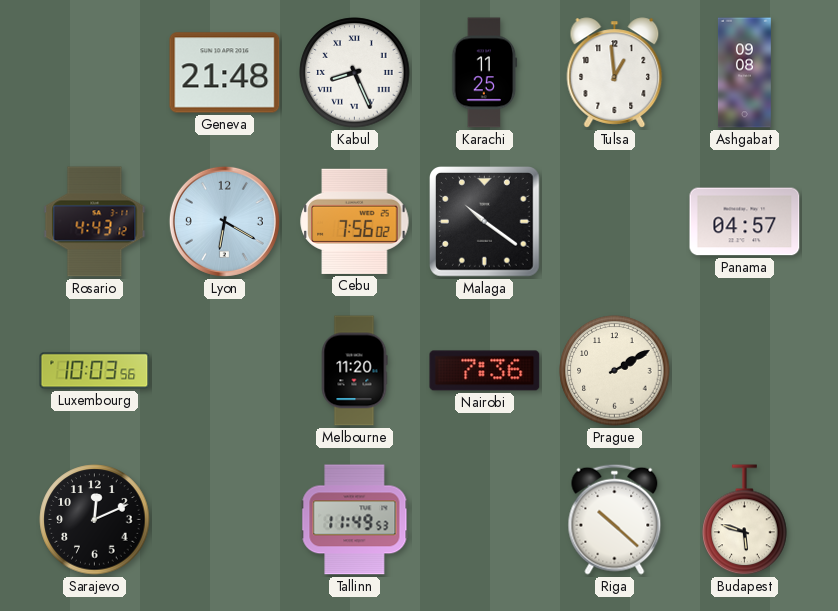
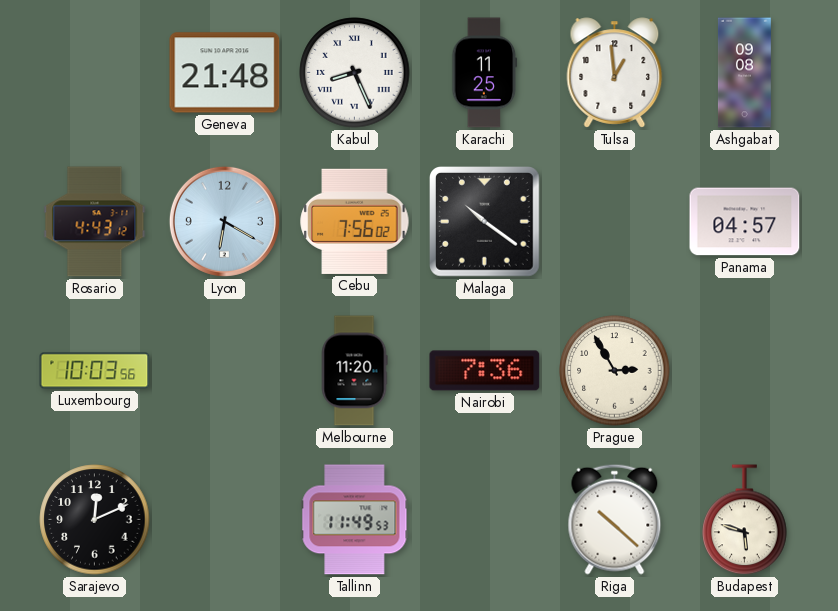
Prague: 2:10 -> 2:55 (615, 371)
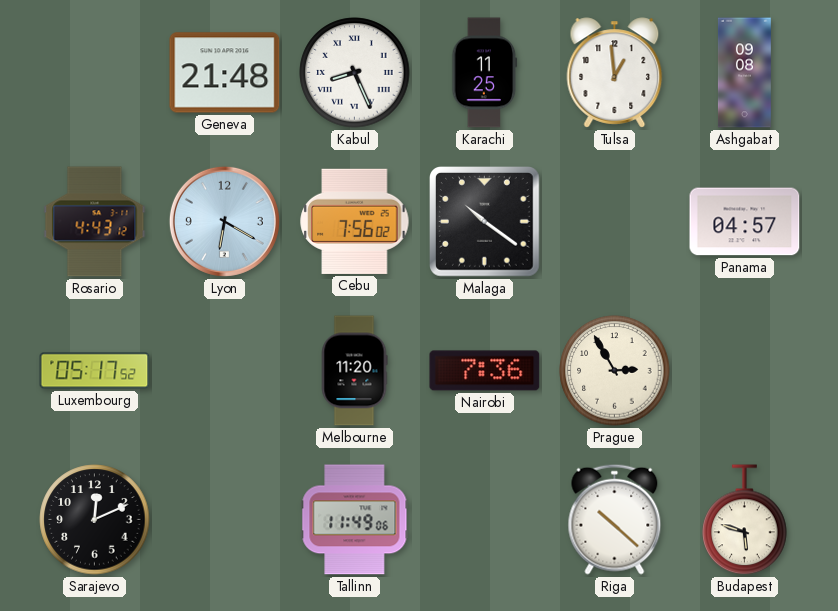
Luxembourg: 10:03 -> 05:17 (95, 371)
Tallinn: 11:49:53 -> 11:49:06 (355, 520)
